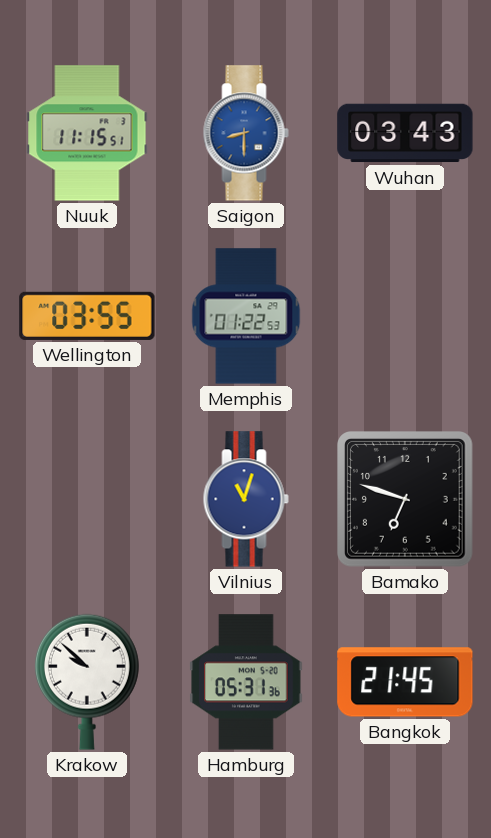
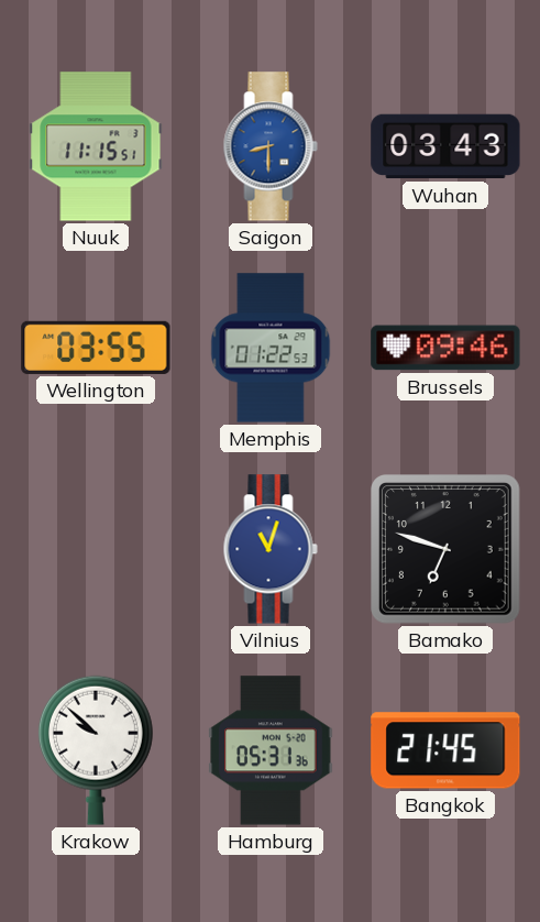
Brussels: none -> 09:46 (445, 348)
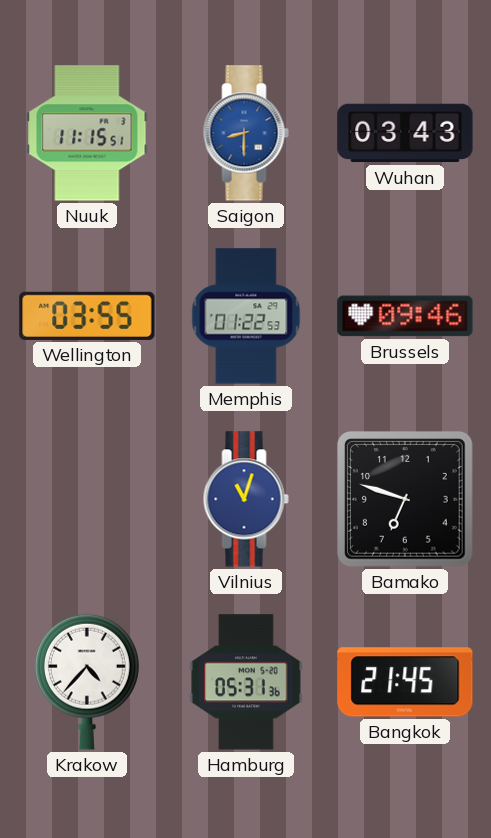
Krakow: 9:52 -> 4:37 (87, 682)
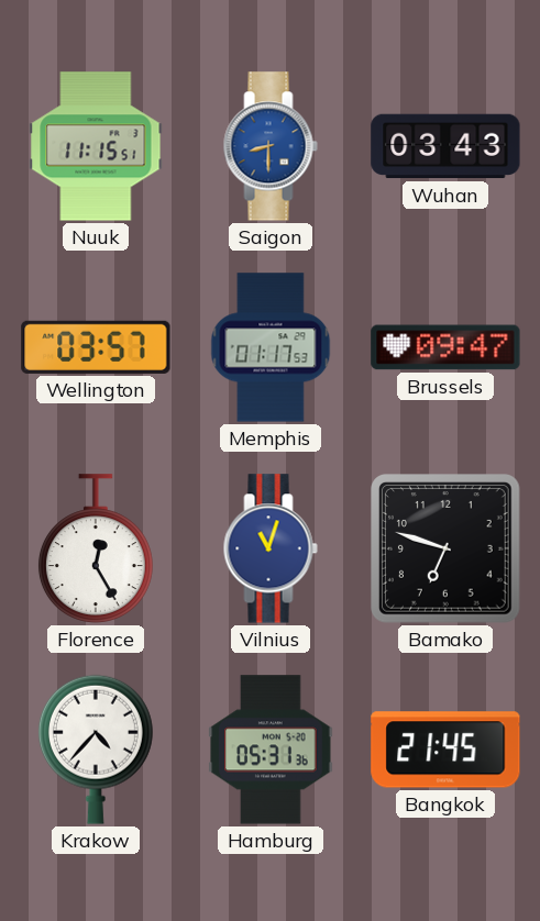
Wellington: 03:55 -> 03:57 (96, 347)
Memphis: 01:22 -> 01:17 (271, 347)
Brussels: 09:46 -> 09:47 (445, 347)
Florence: none -> 12:25 (96, 548)
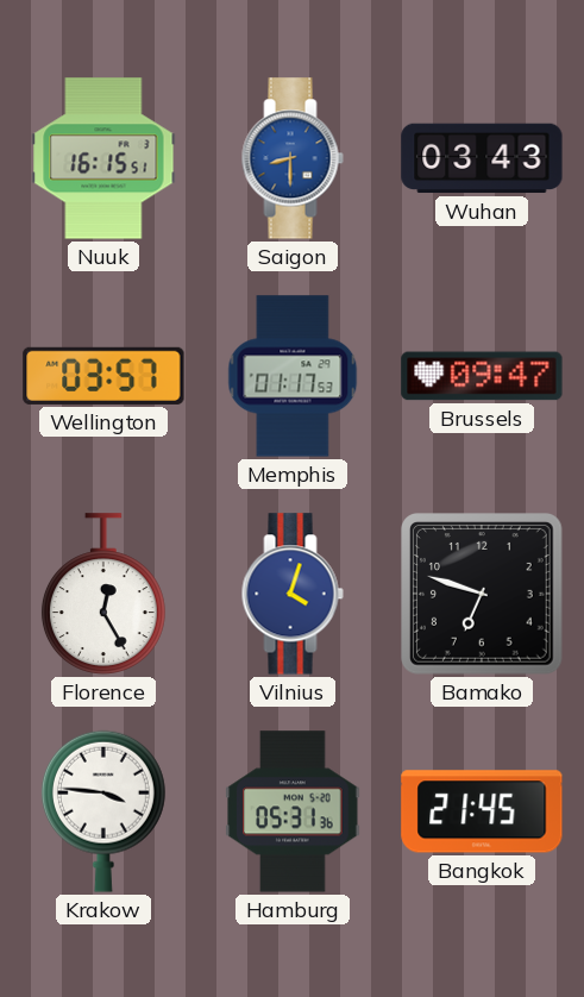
Nuuk: 11:15 -> 16:15 (103, 158)
Vilnius: 11:03 -> 4:03 (293, 594)
Krakow: 4:37 -> 3:46 (103, 811)
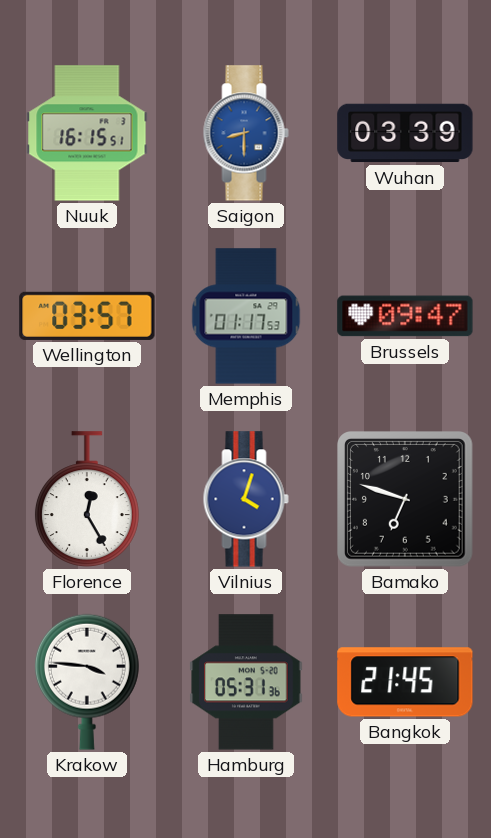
Wuhan: 03:43 -> 03:39 (405, 133)
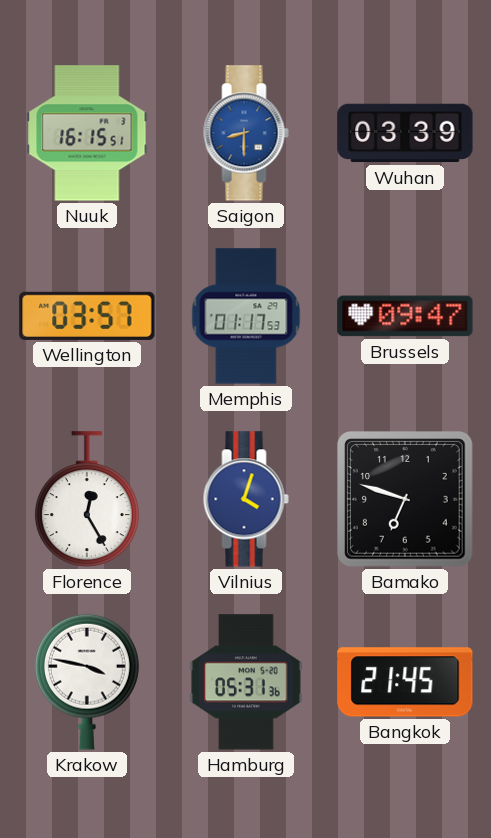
Krakow: 3:46 -> 3:47 (87, 682)
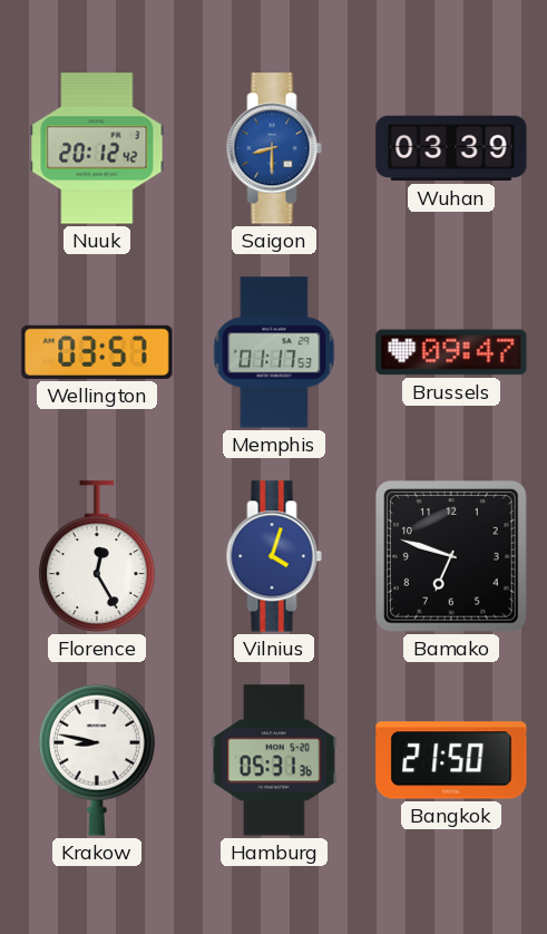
Nuuk: 16:15 -> 20:12 (97, 148)
Krakow: 3:47 -> 8:47 (97, 760)
Bangkok: 21:45 -> 21:50 (451, 760)
